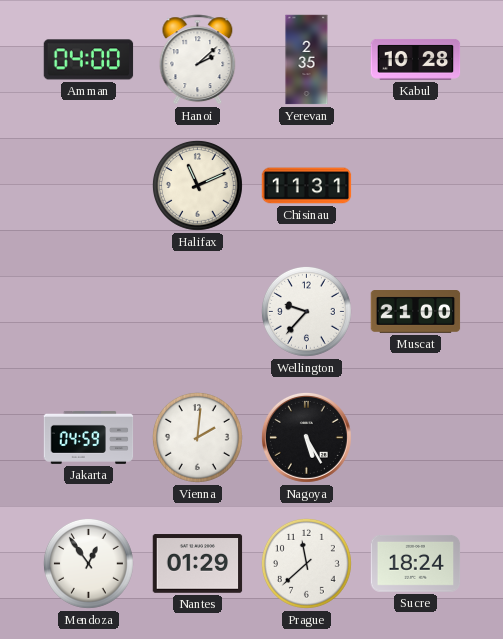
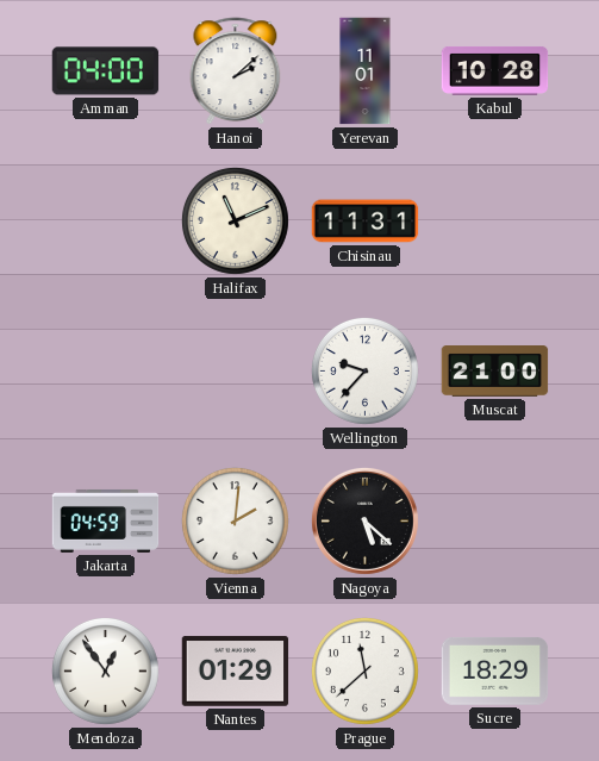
Yerevan: 2:35 -> 11:01 (366, 71)
Nagoya: 5:25 -> 5:22 (364, 520)
Sucre: 18:24 -> 18:29 (495, 670)
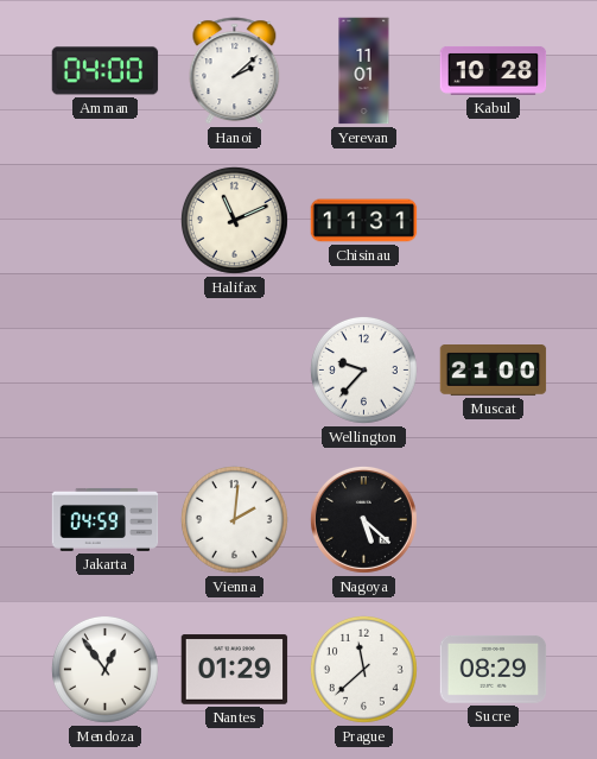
Sucre: 18:29 -> 08:29 (494, 669)
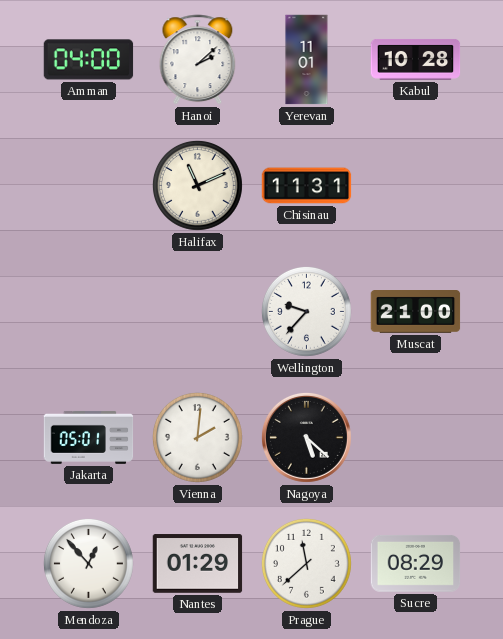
Jakarta: 04:59 -> 05:01 (89, 437)
Mendoza: 12:54 -> 12:53 (88, 563)
